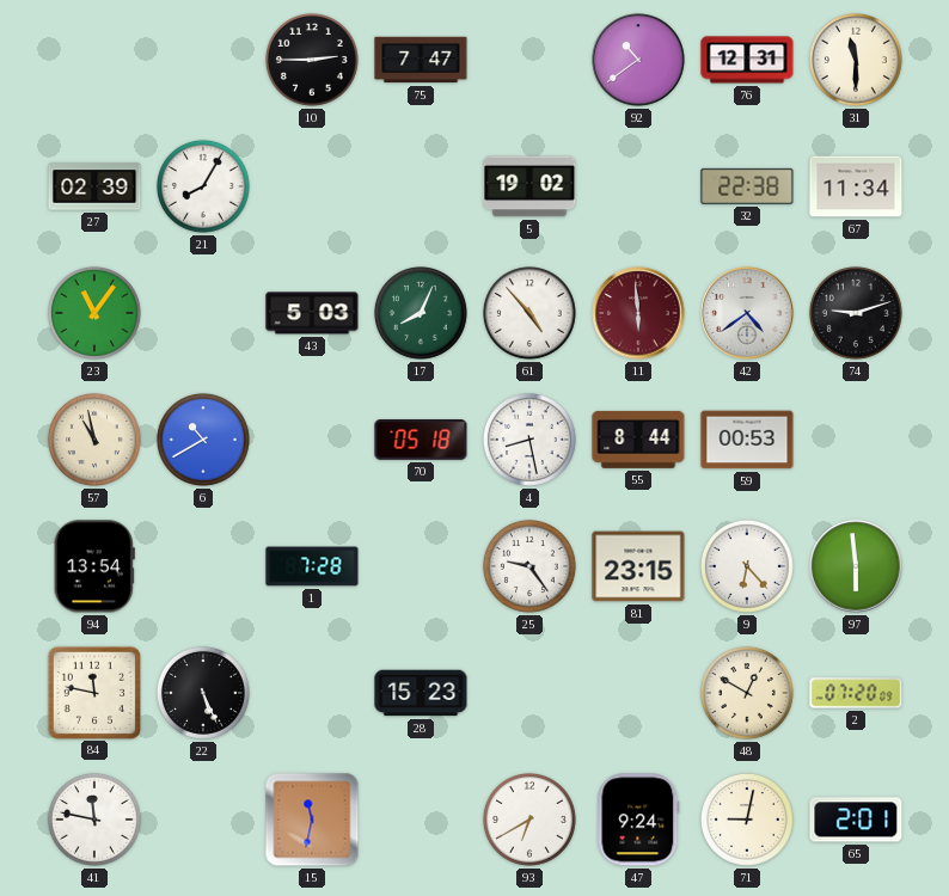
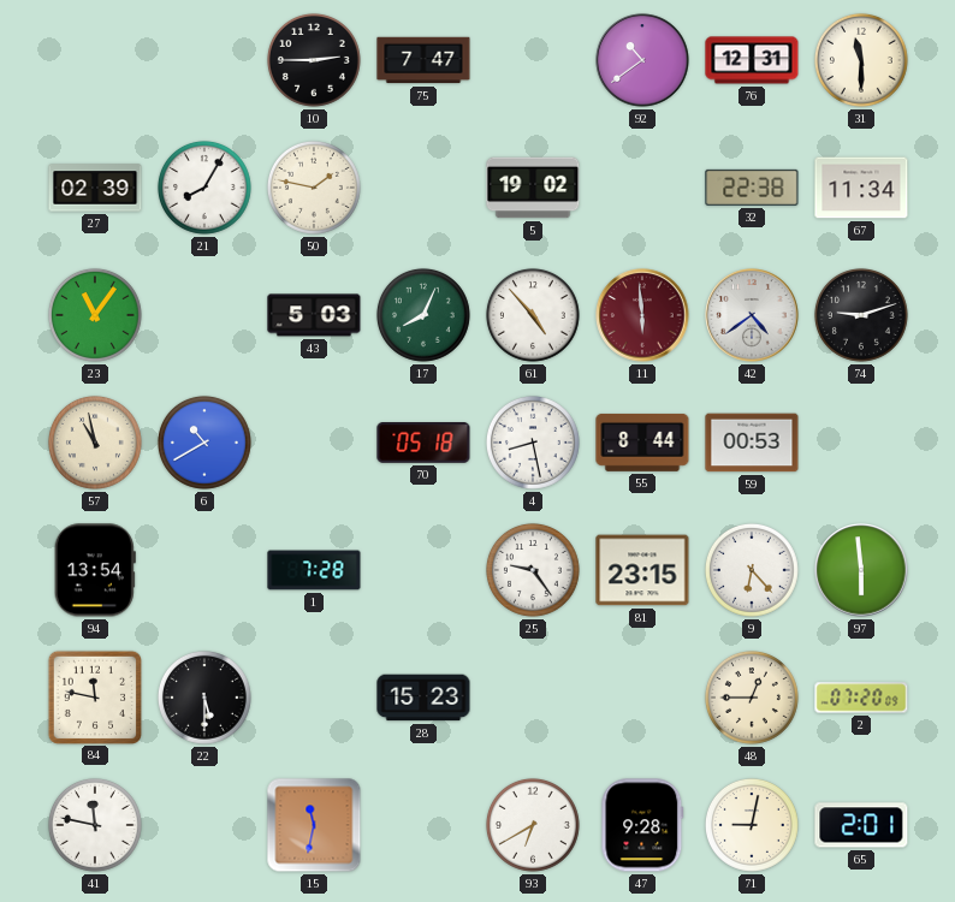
50: none -> 1:47 (314, 188)
22: 5:26 -> 5:30 (204, 698)
48: 12:50 -> 12:45 (752, 698)
47: 9:24 -> 9:28 (642, 825)
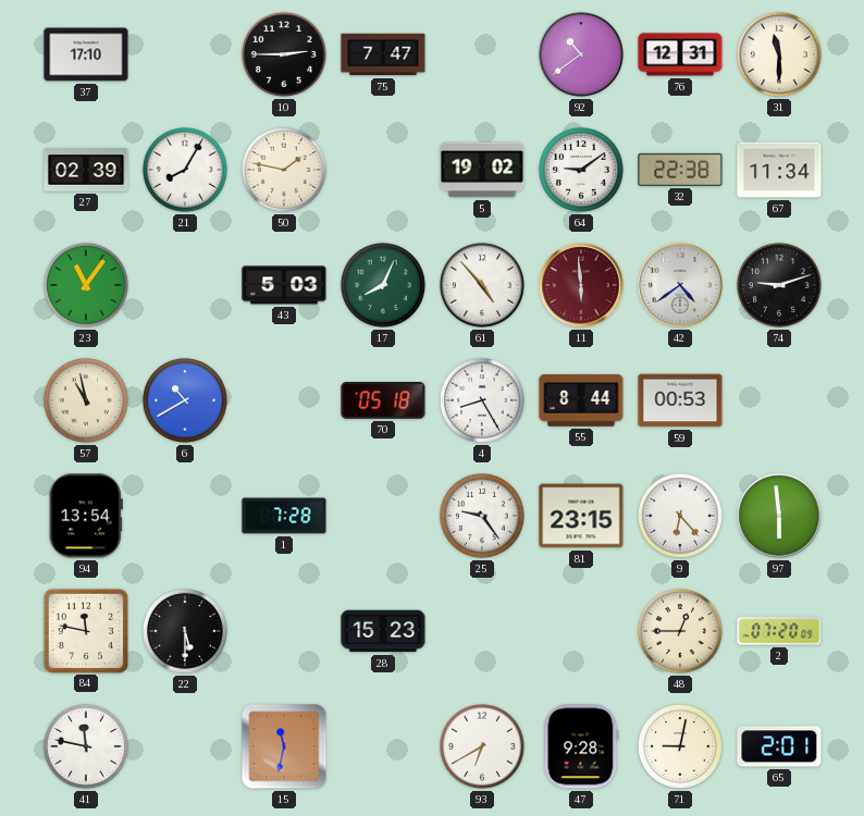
37: none -> 17:10 (86, 54)
64: none -> 9:09 (581, 170)
4: 8:28 -> 8:25 (482, 400)
